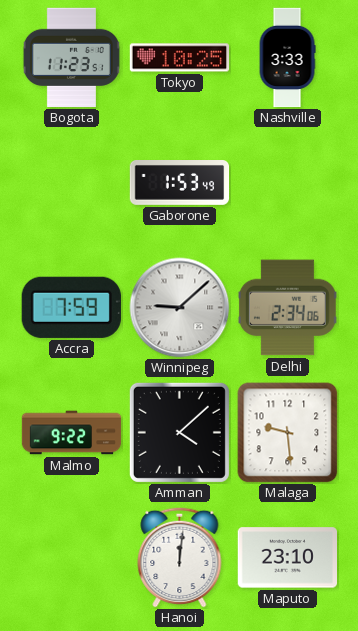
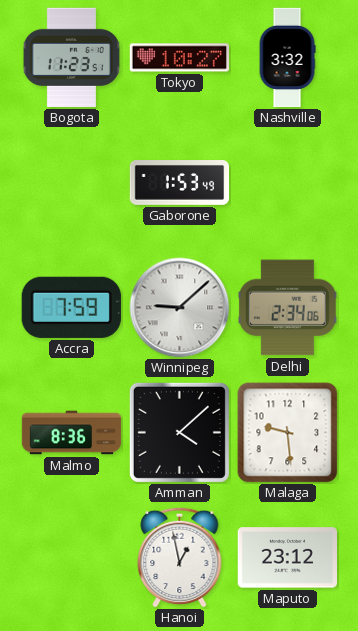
Tokyo: 10:25 -> 10:27 (180, 58)
Nashville: 3:33 -> 3:32 (287, 58)
Malmo: 9:22 -> 8:36 (72, 433)
Hanoi: 12:01 -> 12:58 (180, 557)
Maputo: 23:10 -> 23:12 (287, 558)
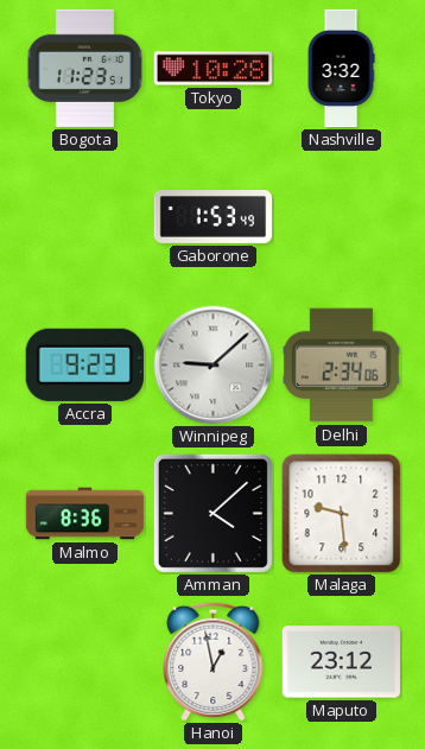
Tokyo: 10:27 -> 10:28 (214, 69)
Accra: 7:59 -> 9:23 (84, 364)
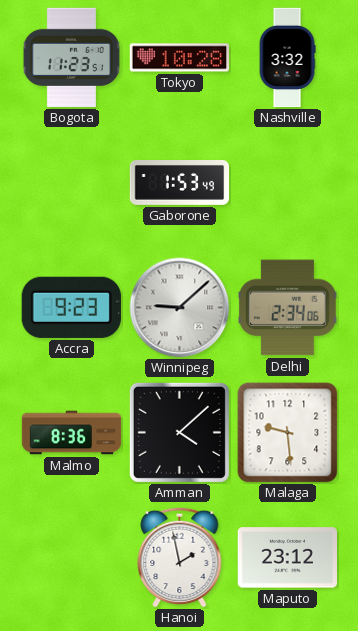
Hanoi: 12:58 -> 1:58 (180, 557)
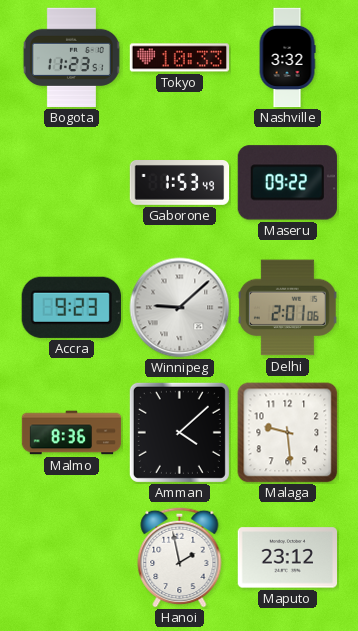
Tokyo: 10:28 -> 10:33 (180, 58)
Maseru: none -> 09:22 (287, 183)
Delhi: 2:34 -> 2:01 (287, 308)
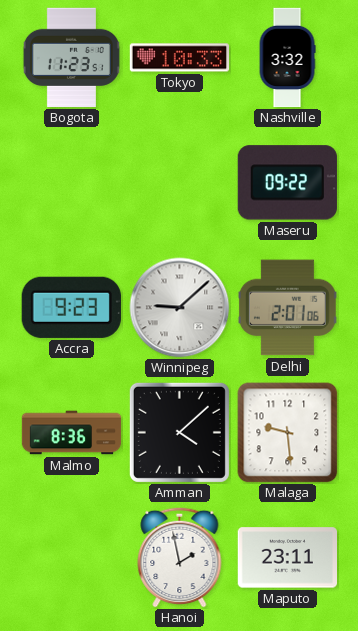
Gaborone: 1:53 -> none (180, 183)
Maputo: 23:12 -> 23:11 (287, 558)
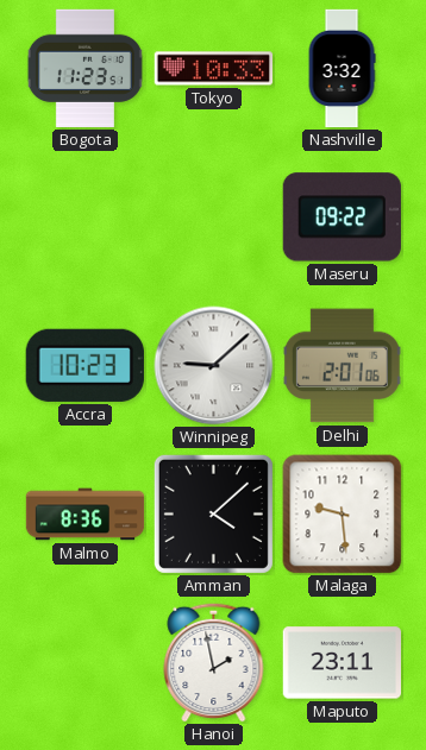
Accra: 9:23 -> 10:23 (84, 365)
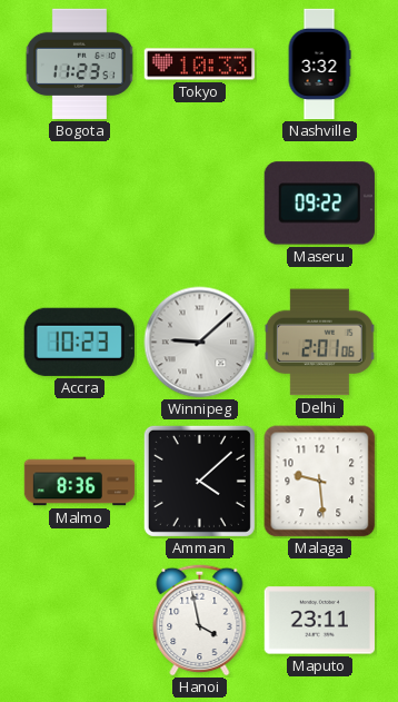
Hanoi: 1:58 -> 3:58 (200, 620)
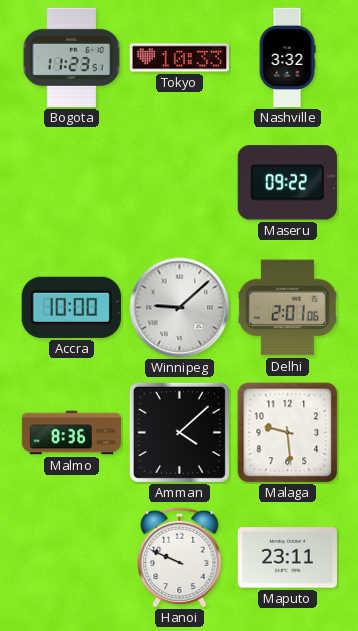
Accra: 10:23 -> 10:00 (71, 307)
Hanoi: 3:58 -> 9:49 (180, 557)
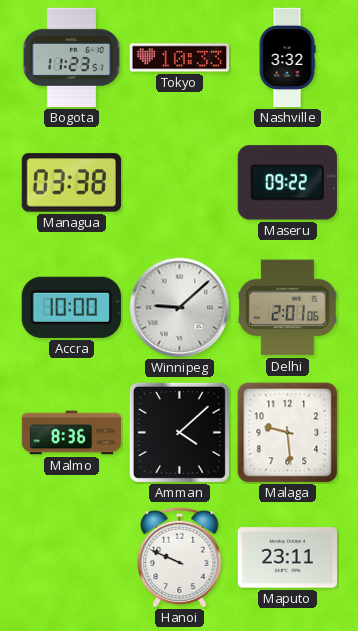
Managua: none -> 03:38 (71, 183)
